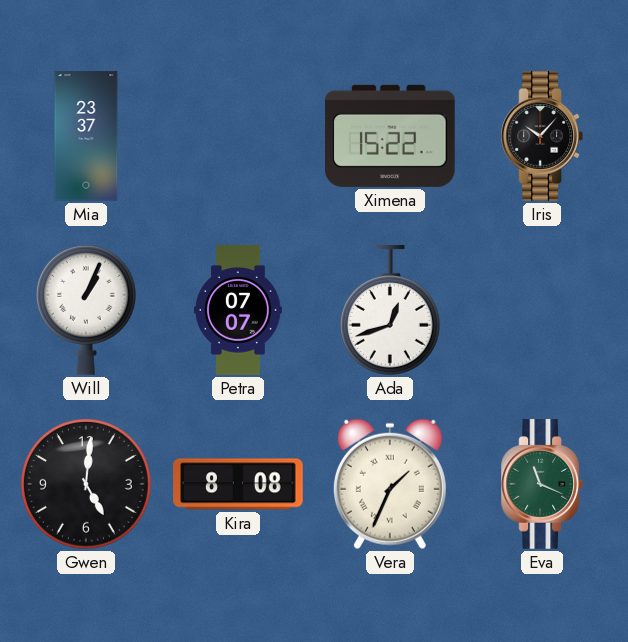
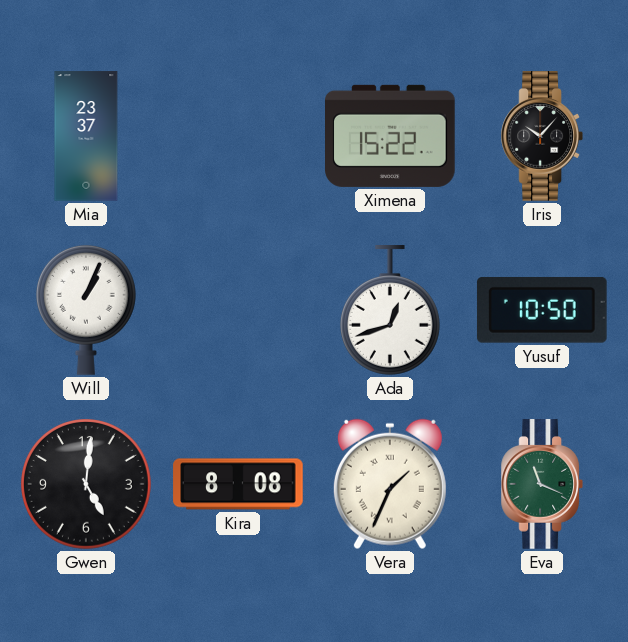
Petra: 07:07 -> none (239, 310)
Yusuf: none -> 10:50 (542, 310)
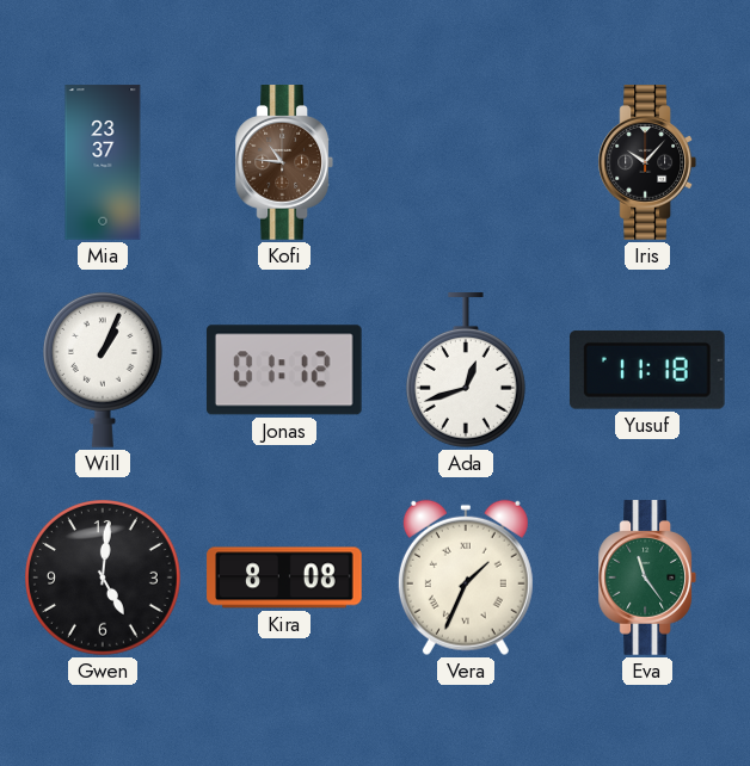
Kofi: none -> 10:46 (283, 162)
Ximena: 15:22 -> none (391, 136)
Jonas: none -> 01:12 (284, 370)
Yusuf: 10:50 -> 11:18 (647, 370)
Eva: 11:19 -> 11:24 (646, 577)
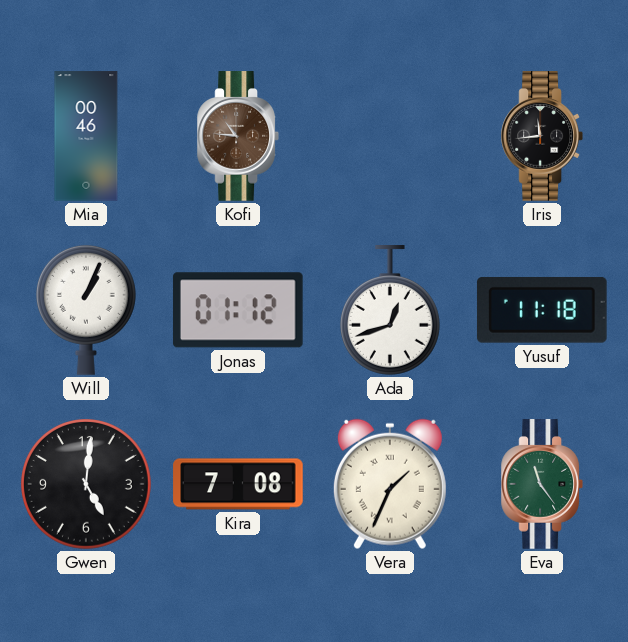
Mia: 23:37 -> 00:46 (86, 136)
Iris: 10:07 -> 11:44 (541, 136)
Kira: 8:08 -> 7:08 (238, 484)
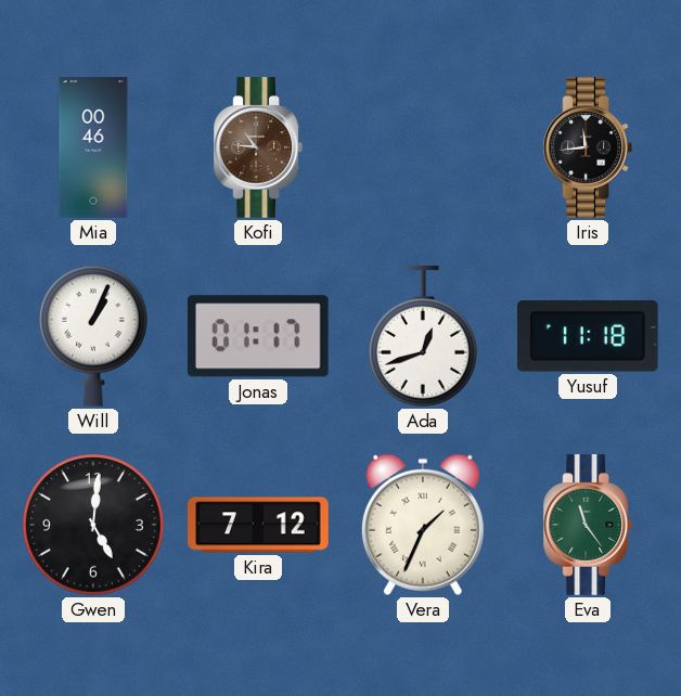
Jonas: 01:12 -> 01:17 (258, 336)
Kira: 7:08 -> 7:12 (258, 525)
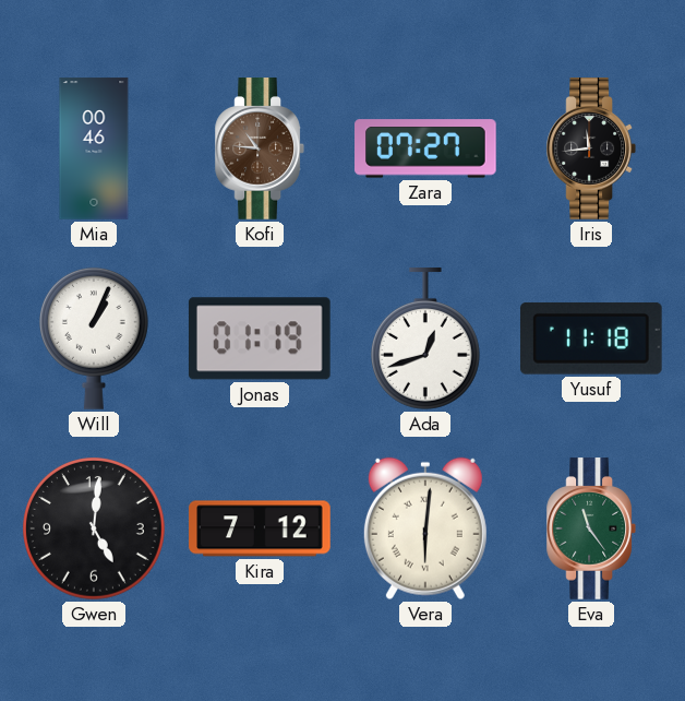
Zara: none -> 07:27 (425, 148)
Jonas: 01:17 -> 01:19 (260, 338)
Vera: 1:34 -> 6:01 (425, 528)
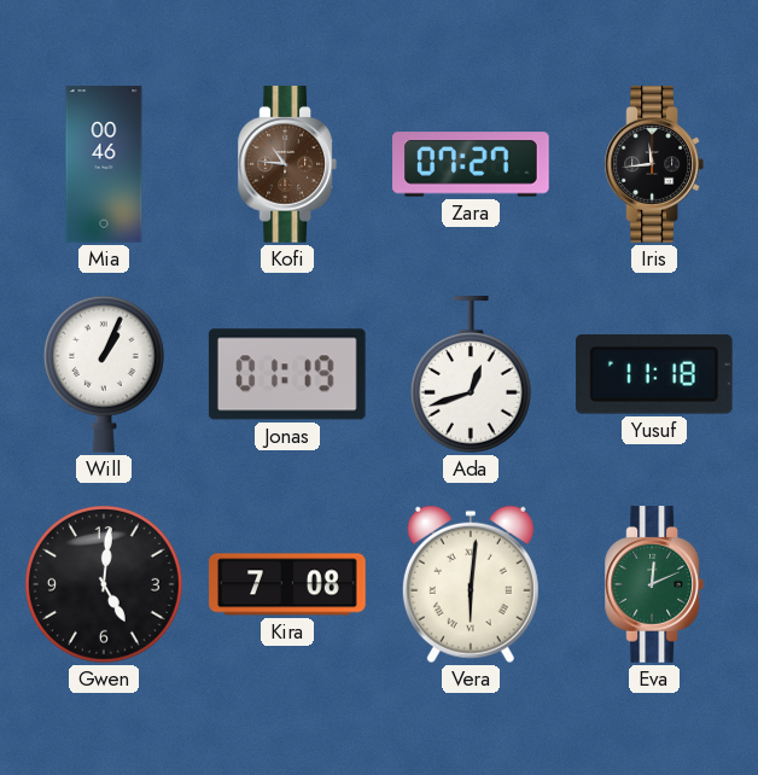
Kira: 7:12 -> 7:08 (287, 584)
Eva: 11:24 -> 12:11 (653, 584)
